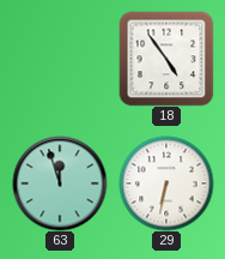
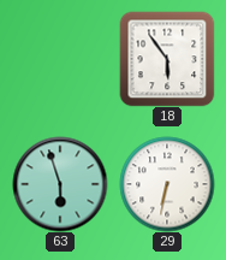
18: 4:54 -> 5:54 (167, 59)
63: 11:57 -> 5:57 (60, 184)
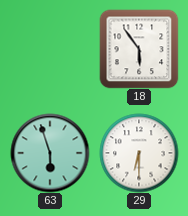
29: 6:32 -> 6:30 (139, 153)
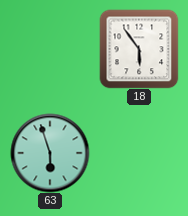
29: 6:30 -> none (139, 153)
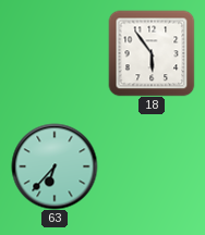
63: 5:57 -> 6:37 (55, 166)
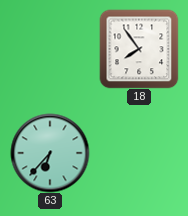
18: 5:54 -> 7:54 (139, 49)
